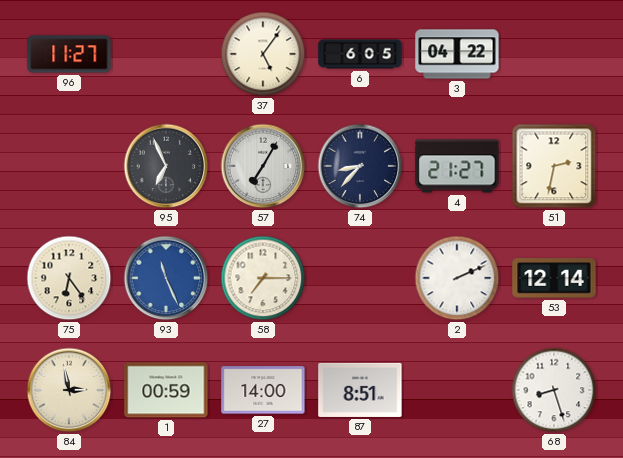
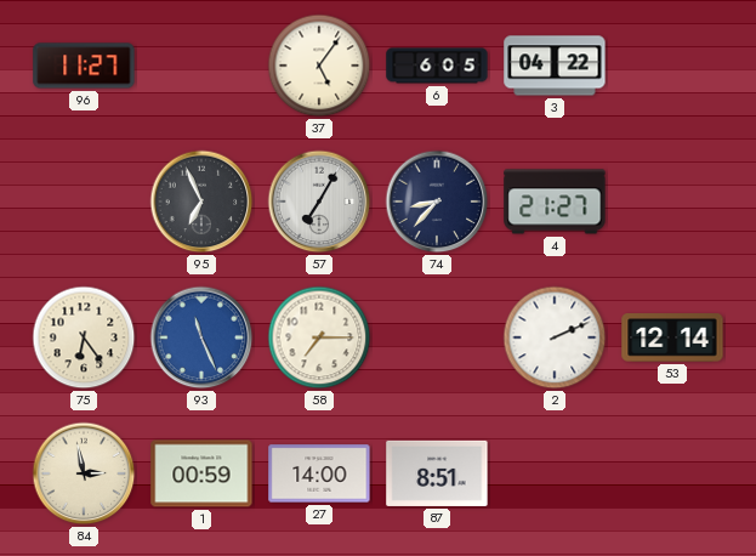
51: 2:32 -> none (554, 166)
68: 8:27 -> none (554, 390)
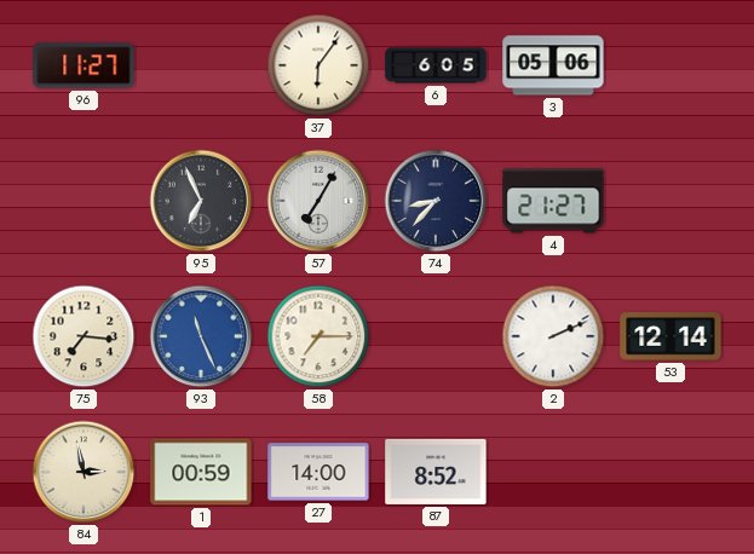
37: 5:06 -> 6:06 (318, 65)
3: 04:22 -> 05:06 (553, 65)
75: 6:24 -> 7:16 (84, 336)
87: 8:51 -> 8:52 (436, 472)
